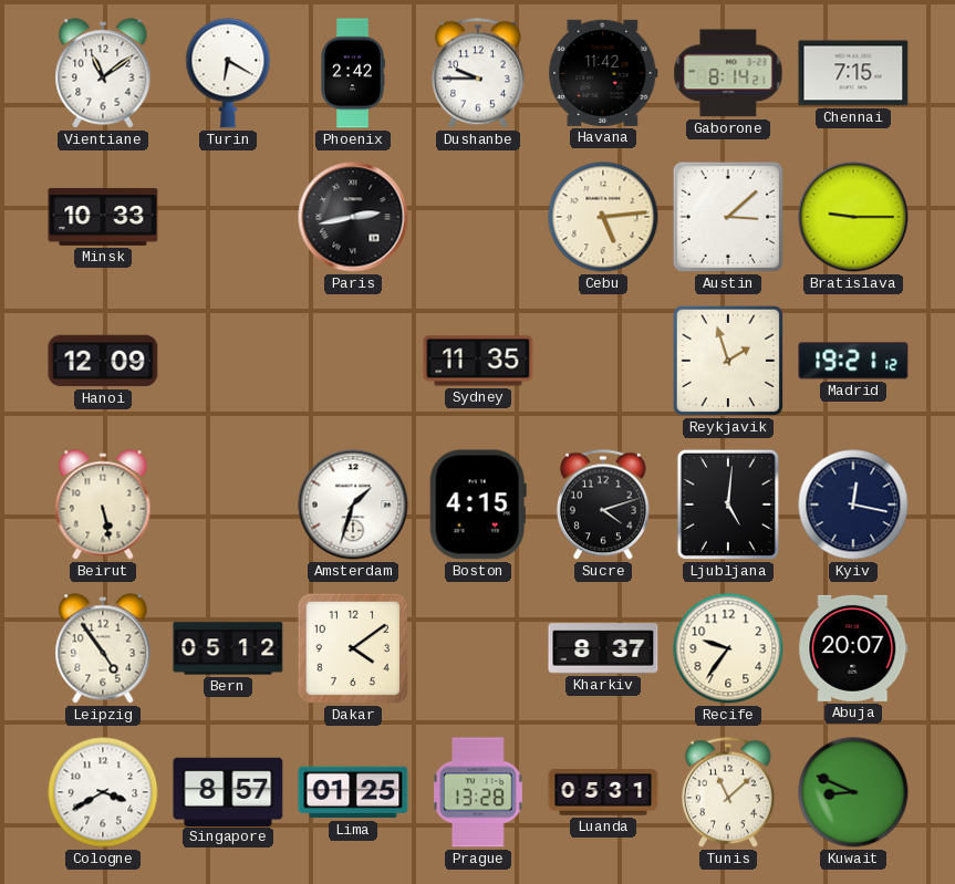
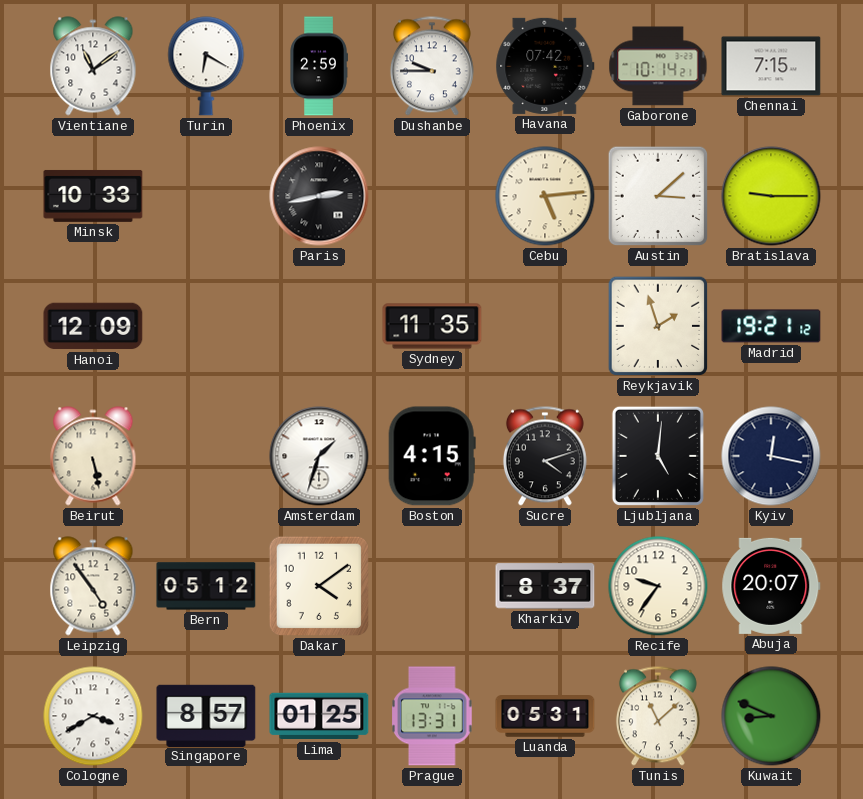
Phoenix: 2:42 -> 2:59 (319, 66)
Havana: 11:42 -> 07:42 (545, 66)
Gaborone: 8:14 -> 10:14 (658, 66)
Prague: 13:28 -> 13:31 (432, 716)
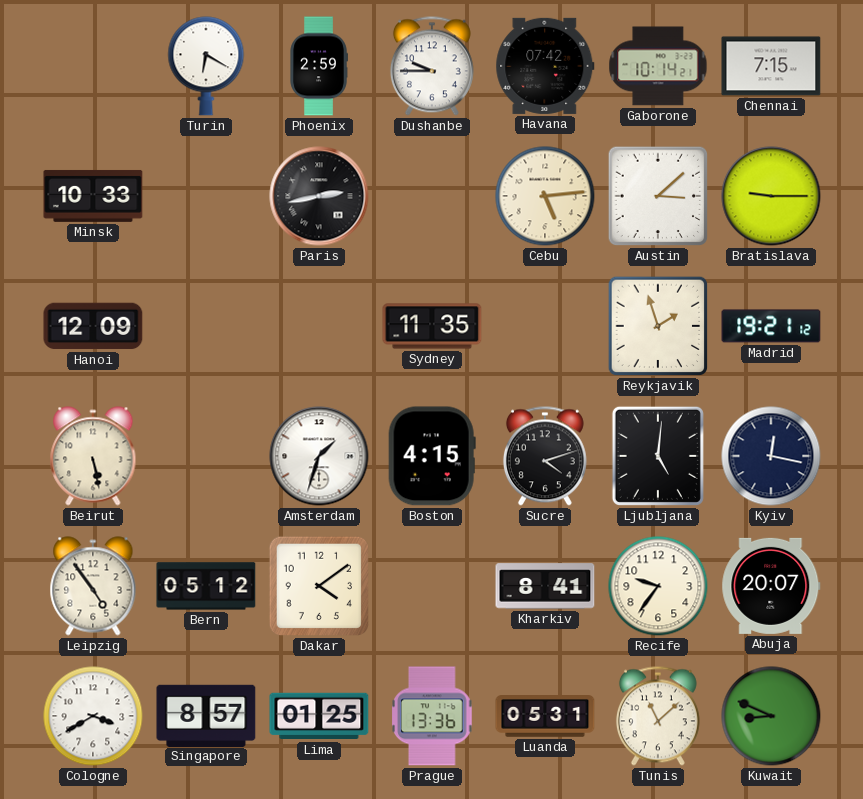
Vientiane: 11:09 -> none (93, 66)
Kharkiv: 8:37 -> 8:41 (545, 586)
Prague: 13:31 -> 13:36 (432, 716)
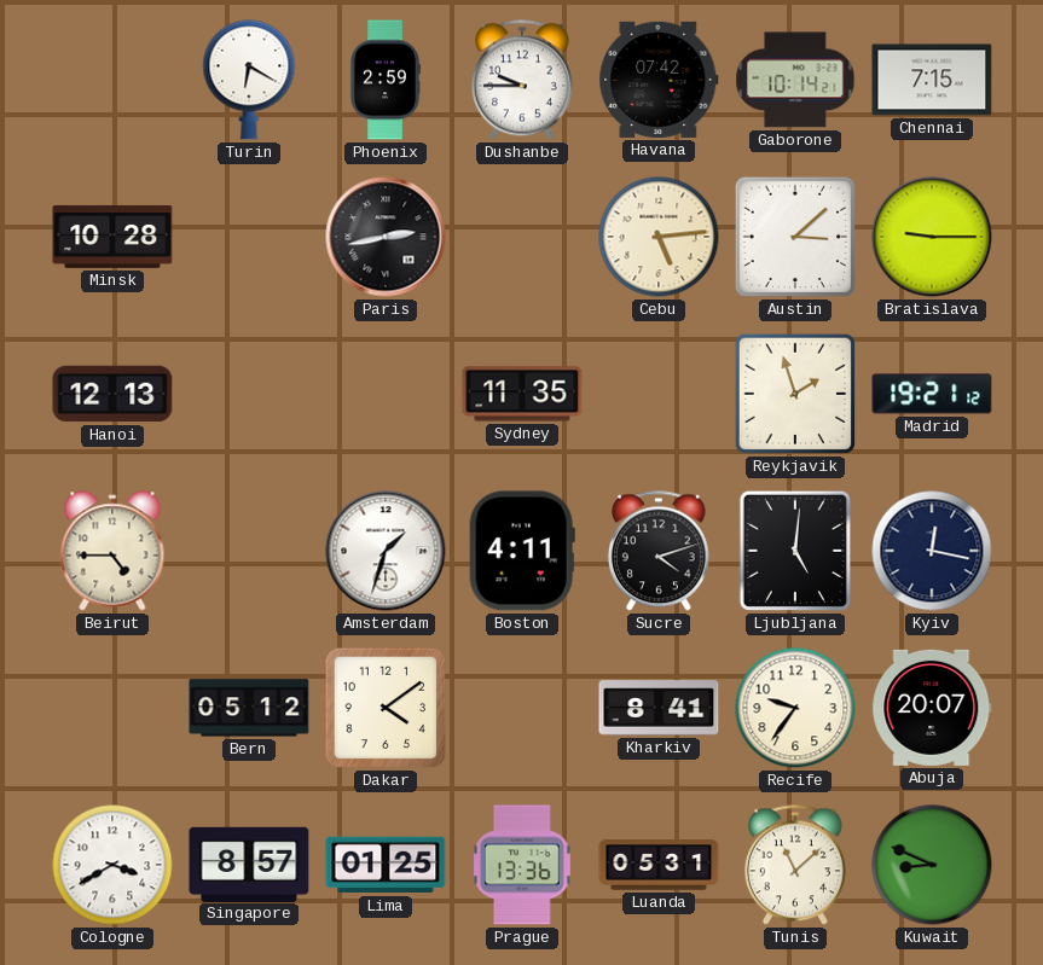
Minsk: 10:33 -> 10:28 (112, 237)
Hanoi: 12:09 -> 12:13 (112, 394)
Beirut: 5:28 -> 4:45 (112, 551)
Boston: 4:15 -> 4:11 (522, 551)
Leipzig: 4:54 -> none (93, 586)
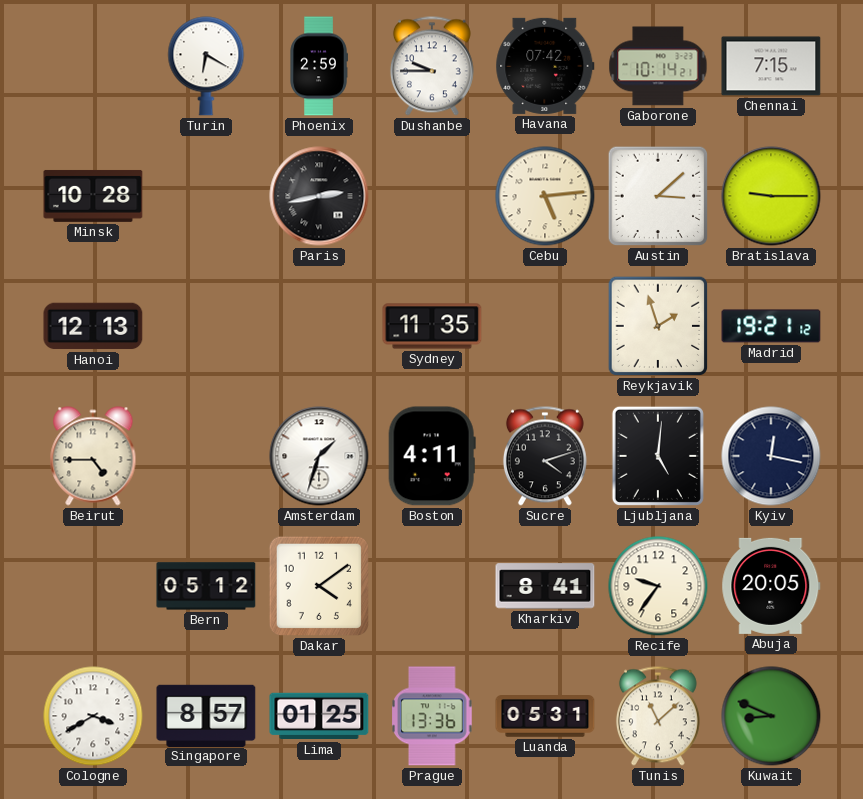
Abuja: 20:07 -> 20:05 (771, 586)
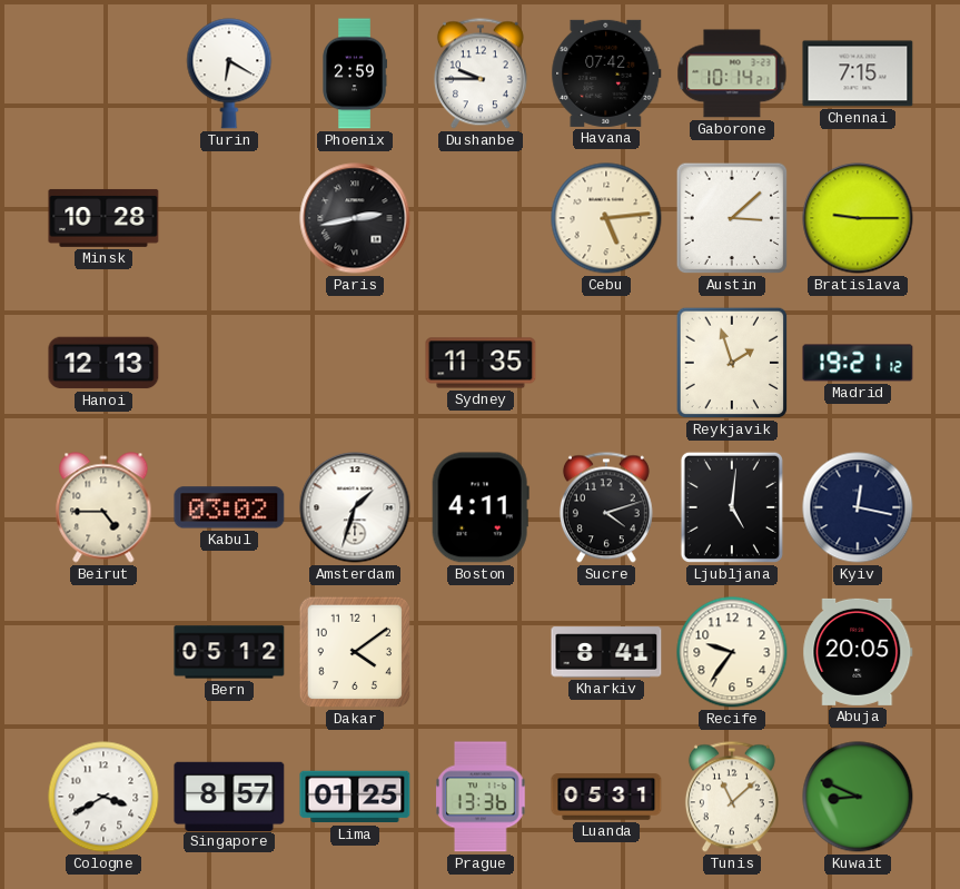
Kabul: none -> 03:02 (229, 507)
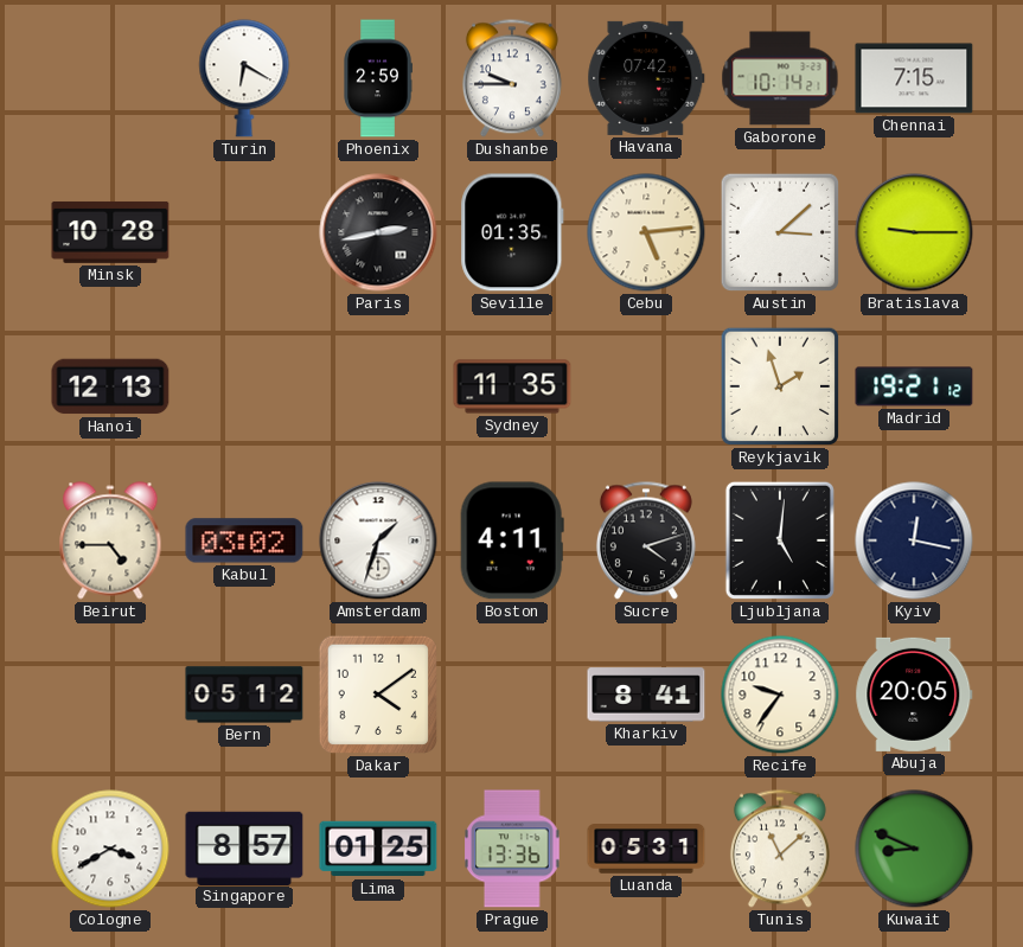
Seville: none -> 01:35 (512, 232)
